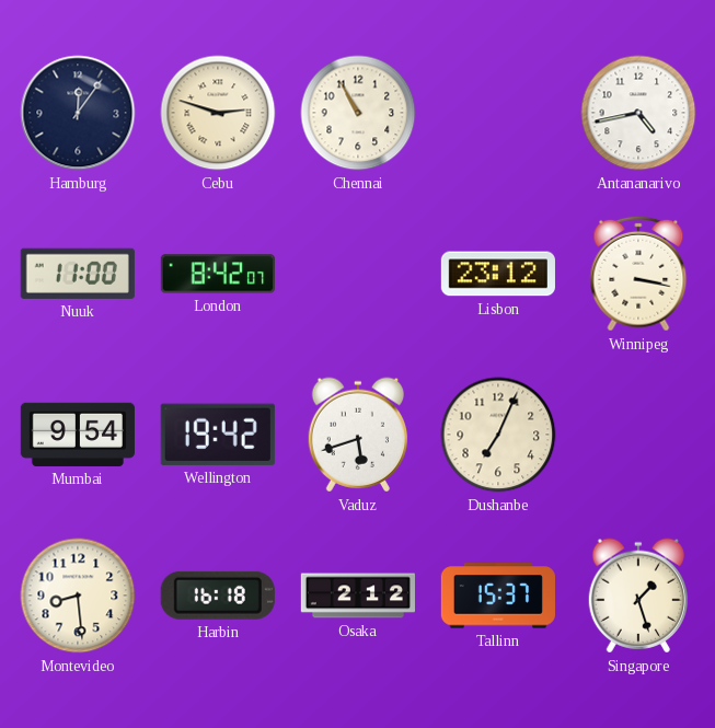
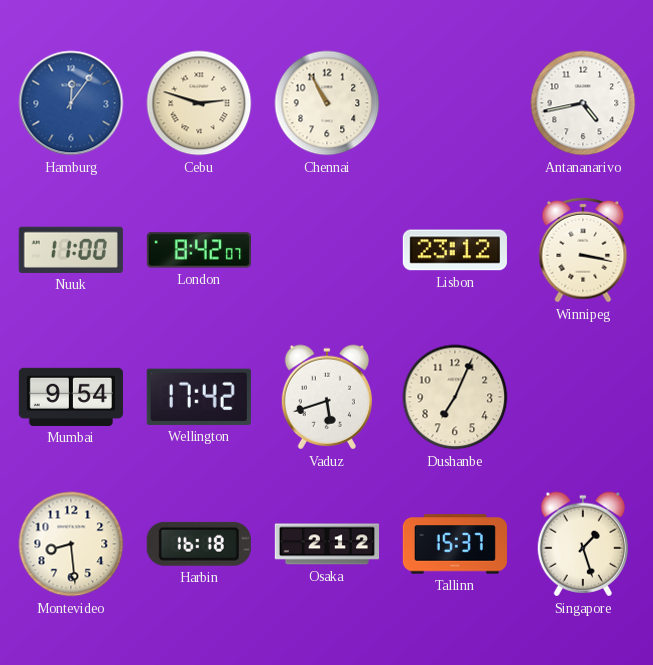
Hamburg dial: navy -> blue (71, 103)
Wellington: 19:42 -> 17:42 (199, 397)
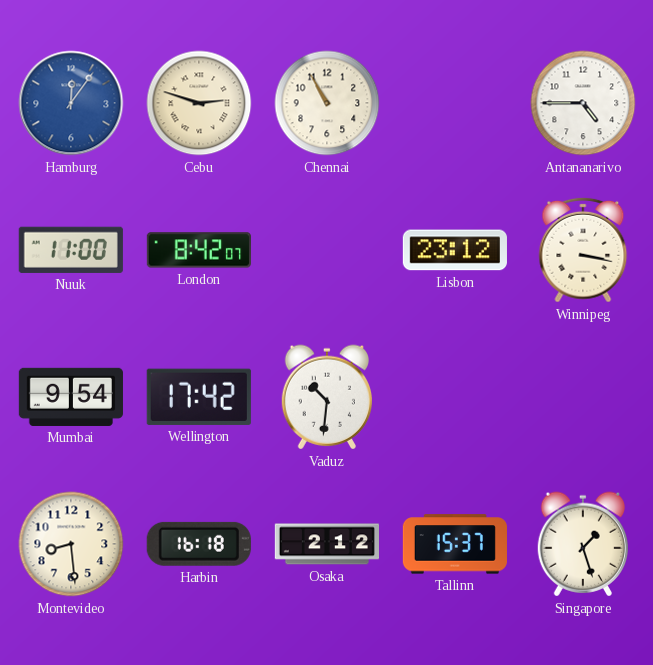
Antananarivo: 4:43 -> 4:45 (583, 103)
Vaduz: 5:42 -> 10:31 (326, 397)
Dushanbe: 7:04 -> none (455, 397)
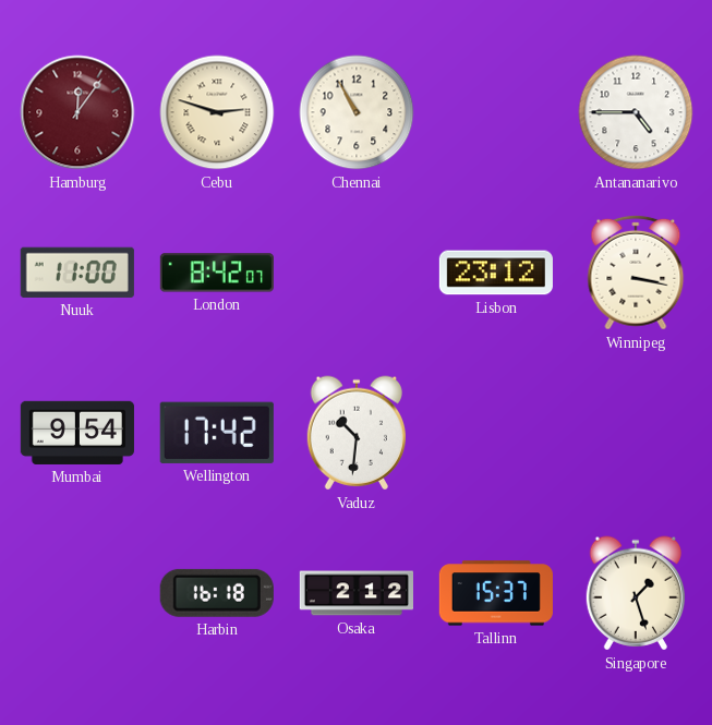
Hamburg dial: blue -> burgundy (77, 112)
Montevideo: 8:29 -> none (71, 544)
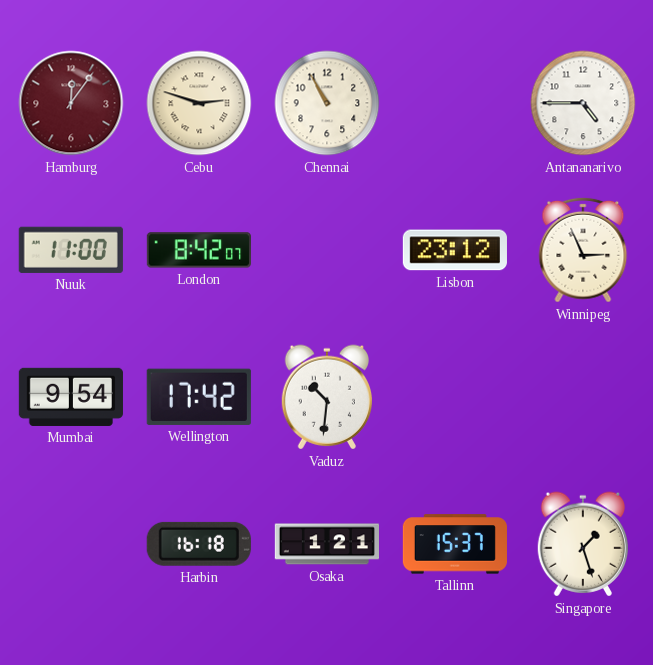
Winnipeg: 3:17 -> 2:56 (583, 250)
Osaka: 2:12 -> 1:21 (326, 544)
